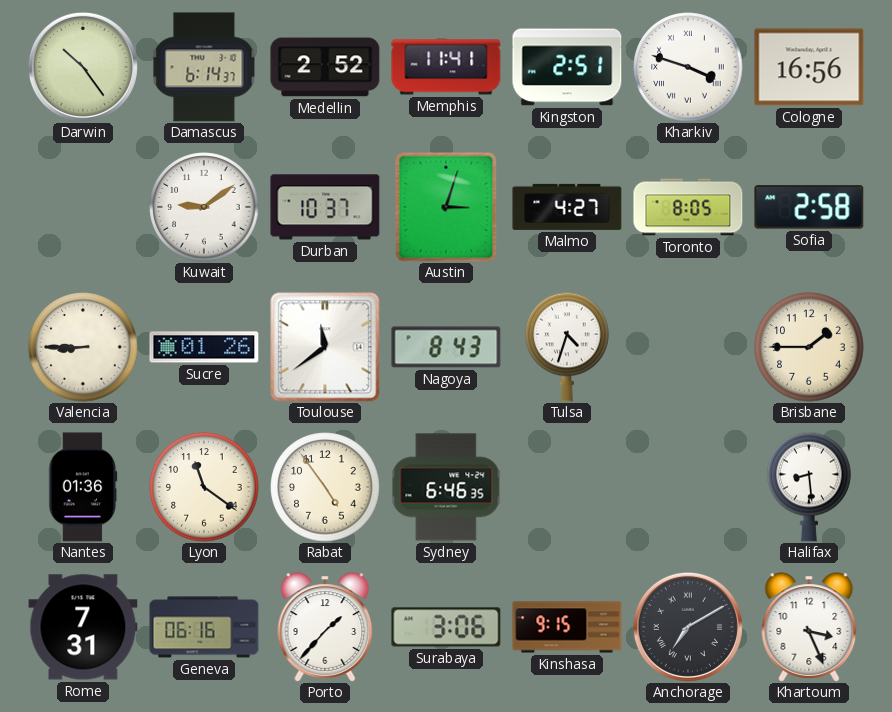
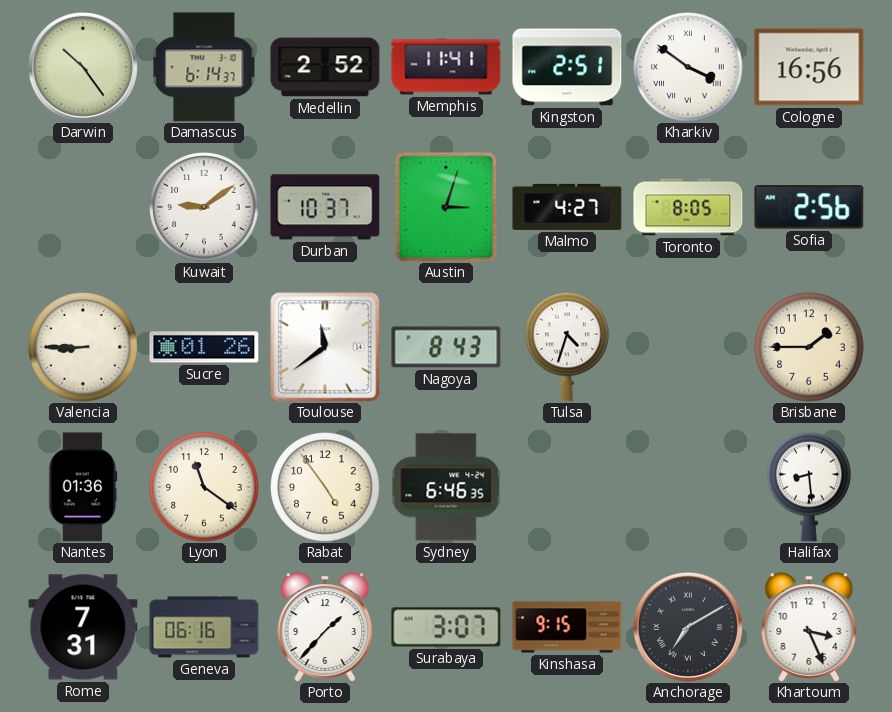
Kharkiv: 3:48 -> 3:51 (688, 67)
Sofia: 2:58 -> 2:56 (809, 207)
Surabaya: 3:06 -> 3:07 (446, 627)
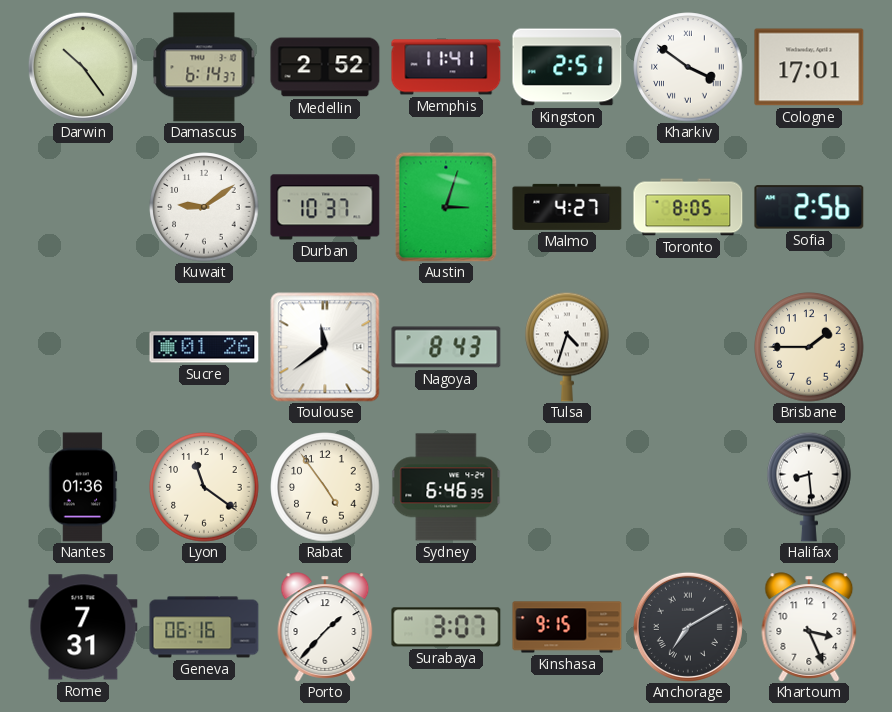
Cologne: 16:56 -> 17:01 (809, 67)
Valencia: 8:45 -> none (83, 347)
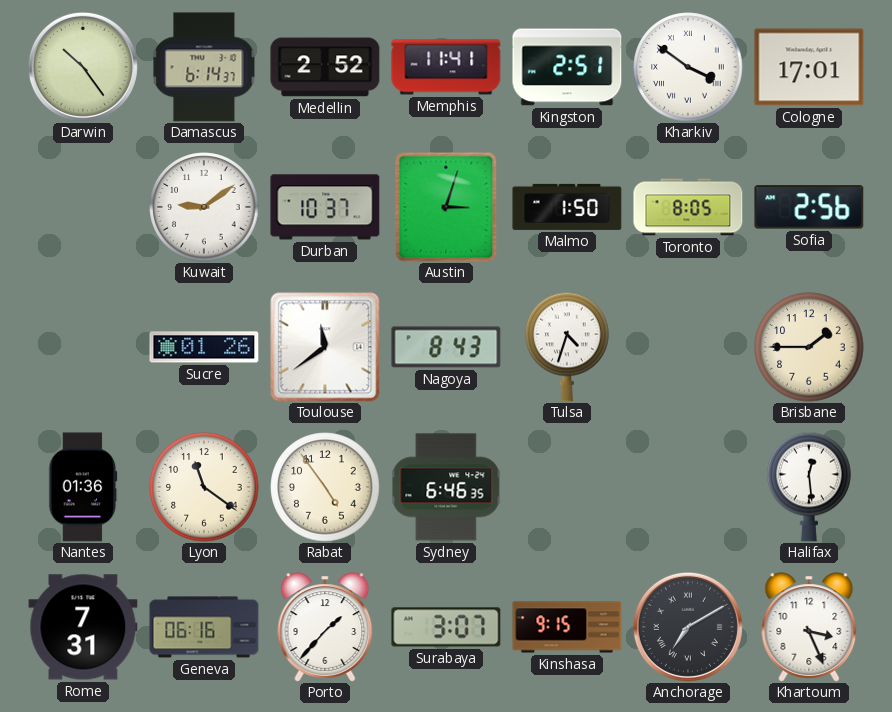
Malmo: 4:27 -> 1:50 (567, 207)
Halifax: 8:29 -> 12:29 (809, 487)
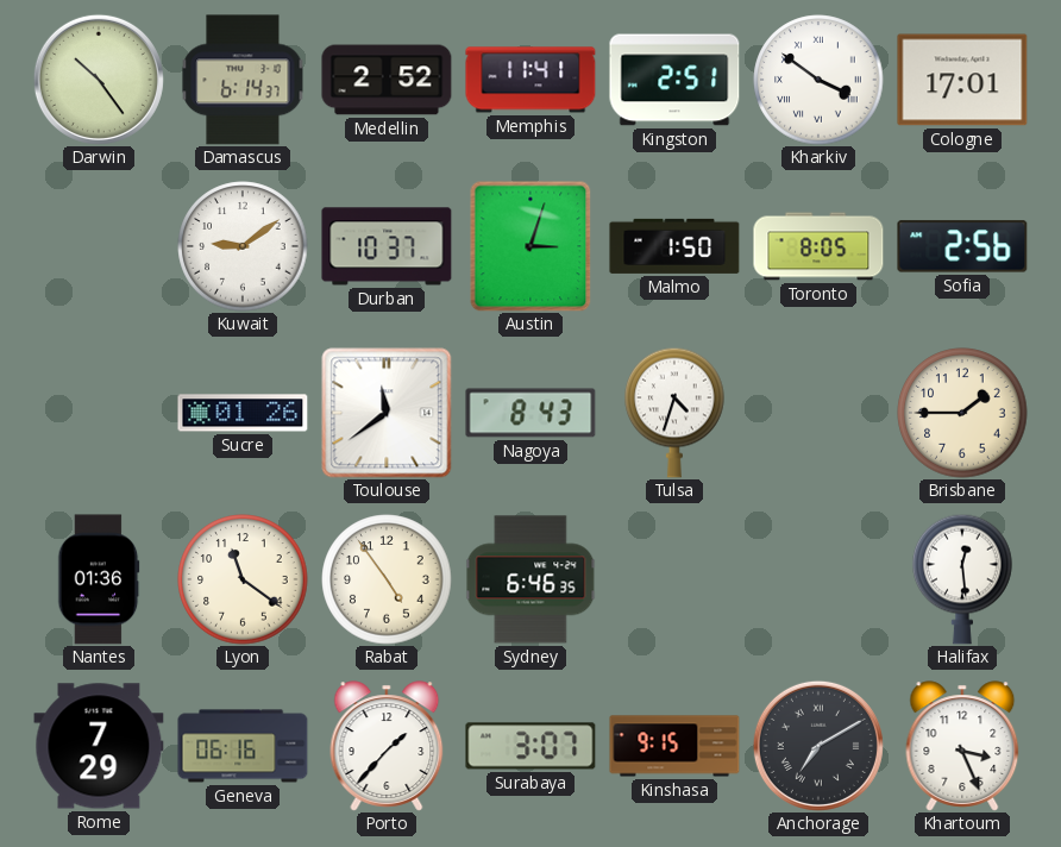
Rome: 7:31 -> 7:29 (99, 746)
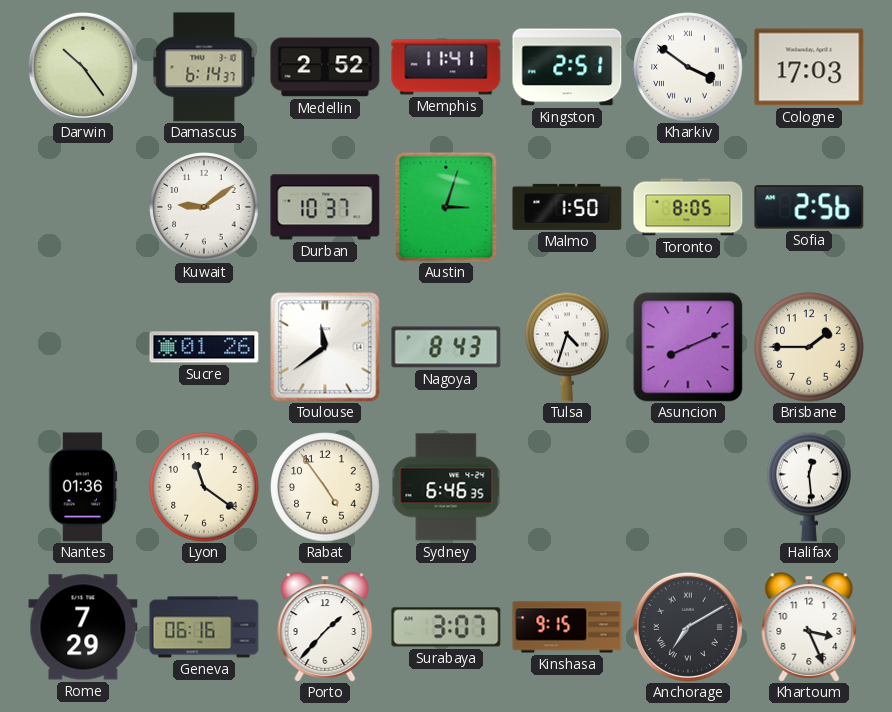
Cologne: 17:01 -> 17:03 (809, 67)
Asuncion: none -> 8:11 (688, 347)
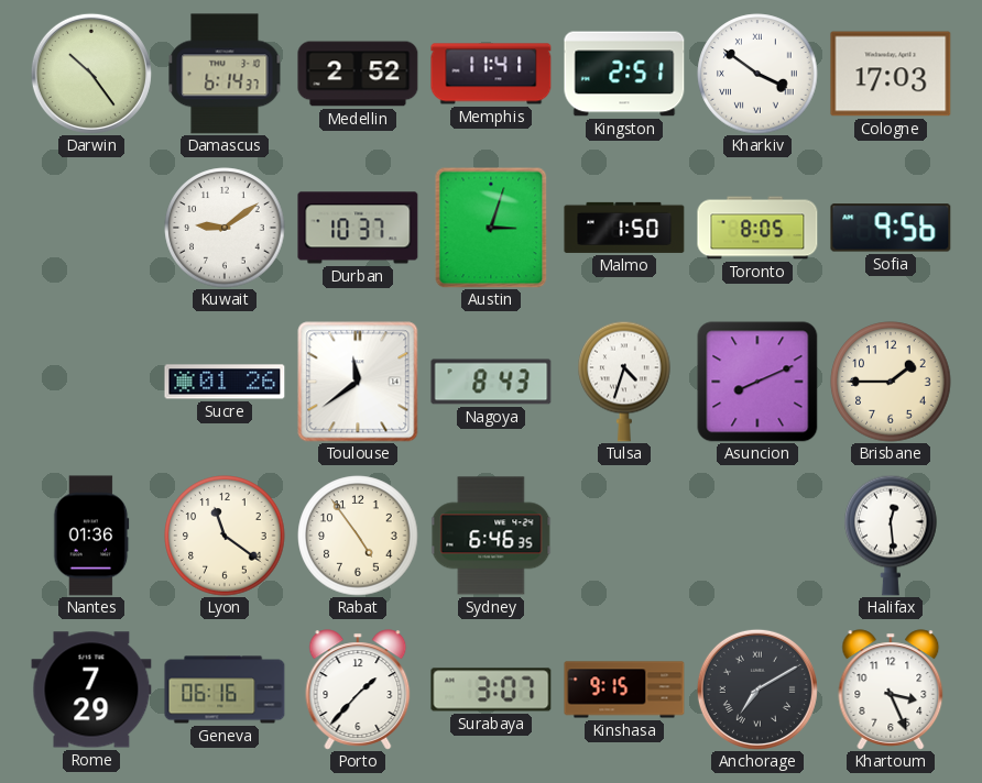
Sofia: 2:56 -> 9:56 (891, 228)
